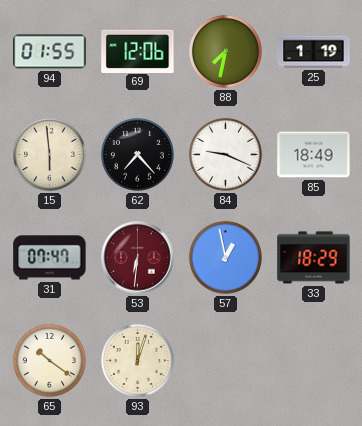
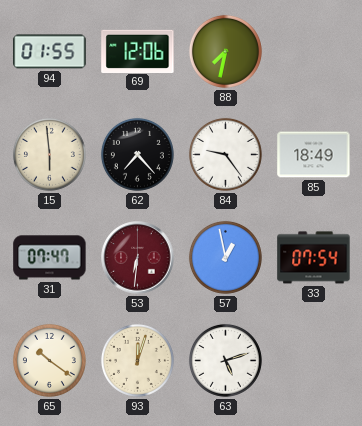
25: 1:19 -> none (314, 52)
84: 9:19 -> 9:24 (225, 154)
33: 18:29 -> 07:54 (314, 258)
63: none -> 5:12 (225, 360)
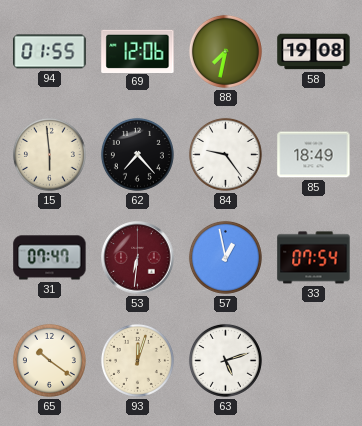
58: none -> 19:08 (314, 52)
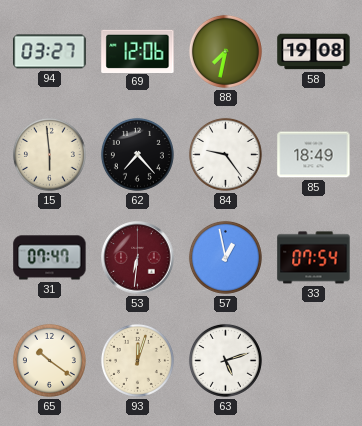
94: 01:55 -> 03:27 (50, 52)
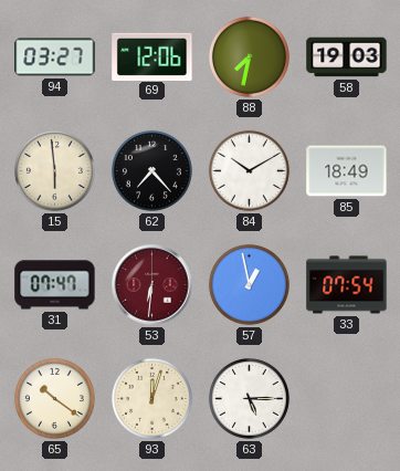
58: 19:08 -> 19:03 (347, 57)
84: 9:24 -> 10:10 (249, 170)
63: 5:12 -> 5:15 (249, 398)
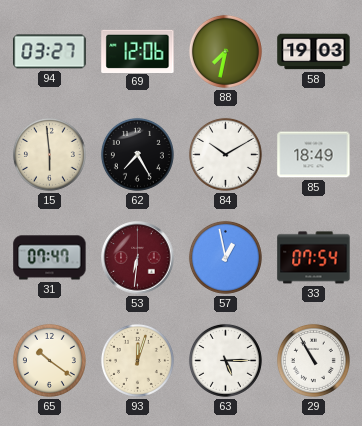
62: 7:23 -> 7:25 (137, 154)
29: none -> 10:55 (313, 360)
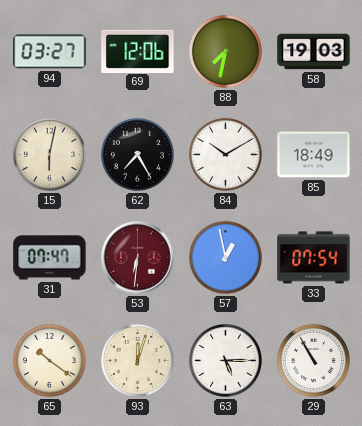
15: 5:59 -> 6:02 (49, 154)
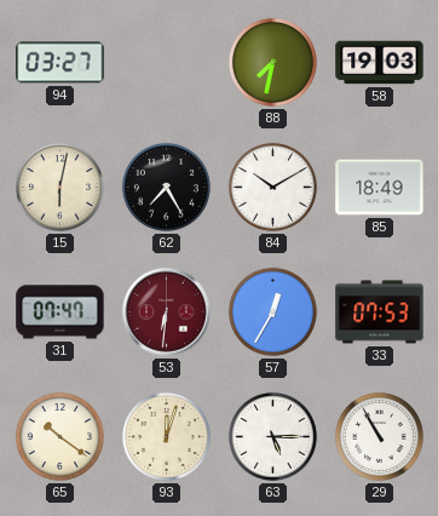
69: 12:06 -> none (138, 51)
57: 12:58 -> 12:35 (272, 311)
33: 07:54 -> 07:53 (380, 313)
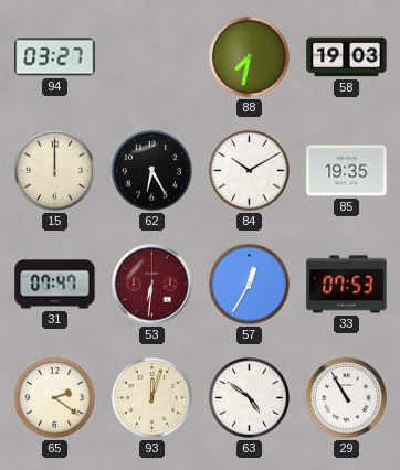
15: 6:02 -> 12:00 (54, 170)
62: 7:25 -> 6:25 (151, 170)
85: 18:49 -> 19:35 (347, 171)
65: 10:21 -> 2:21 (54, 397)
63: 5:15 -> 4:51 (249, 397)
